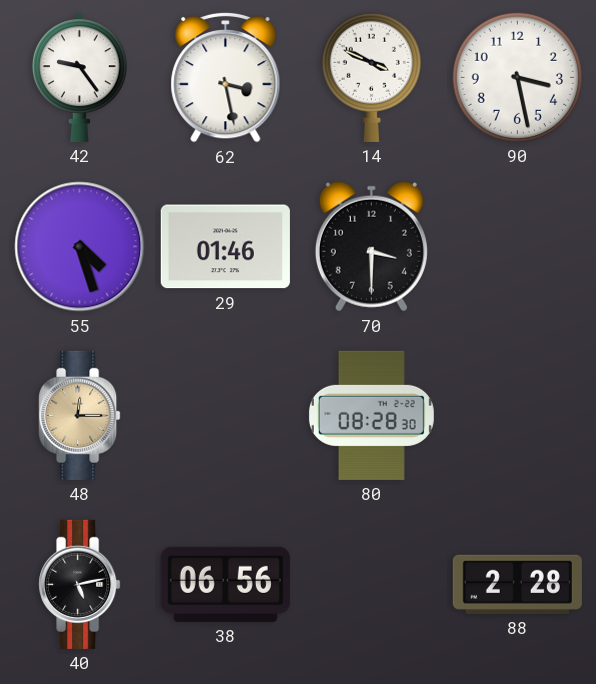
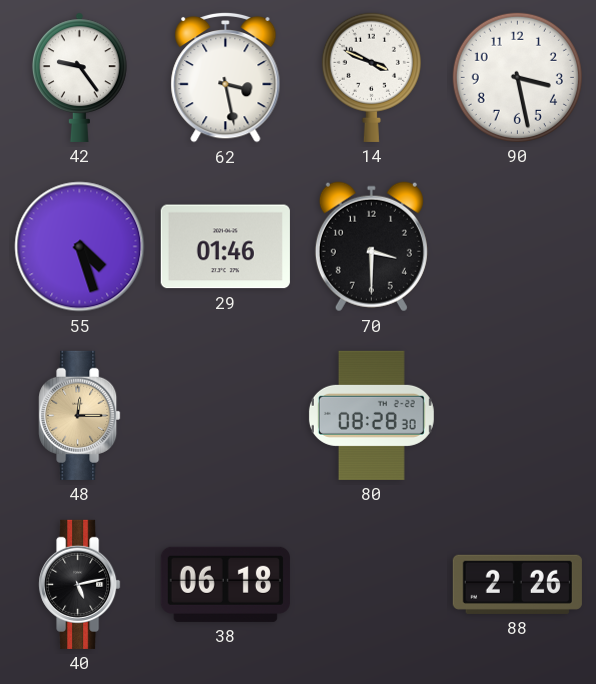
38: 06:56 -> 06:18 (225, 584)
88: 2:28 -> 2:26 (517, 584)
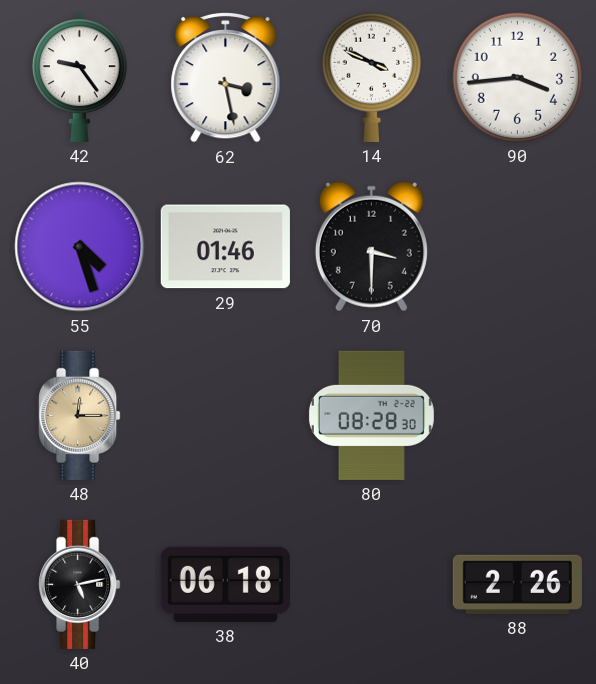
90: 3:28 -> 3:44 (517, 77)
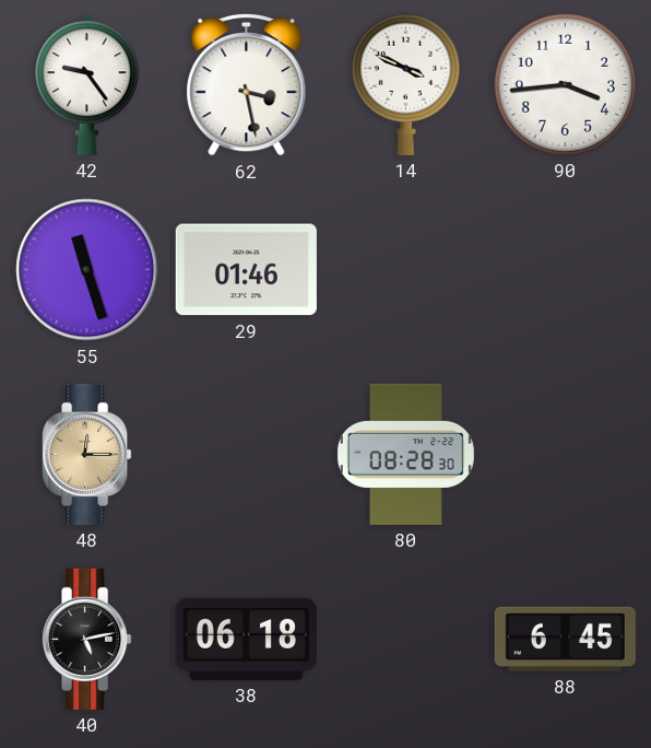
55: 4:27 -> 11:27 (87, 270)
70: 3:30 -> none (371, 247)
88: 2:26 -> 6:45 (565, 639)
